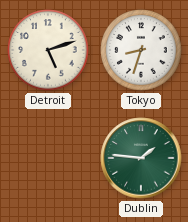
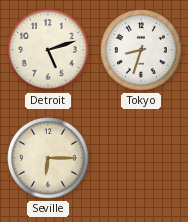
Seville: none -> 6:15 (48, 158)
Dublin: 1:46 -> none (141, 158)
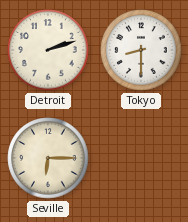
Detroit: 5:12 -> 2:12 (48, 50)
Tokyo: 8:33 -> 8:30 (141, 50)
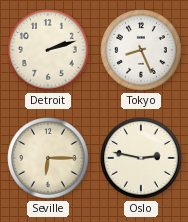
Tokyo: 8:30 -> 8:26 (141, 50)
Oslo: none -> 2:47 (141, 158)
